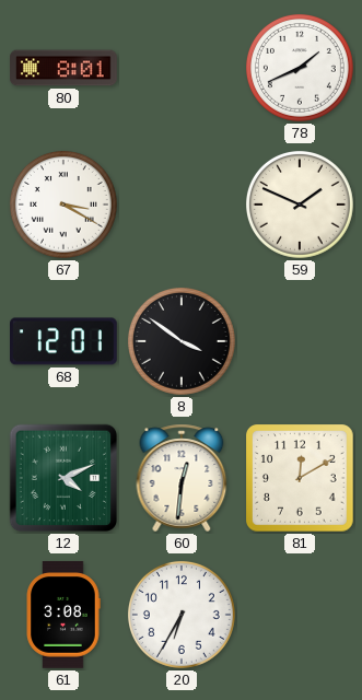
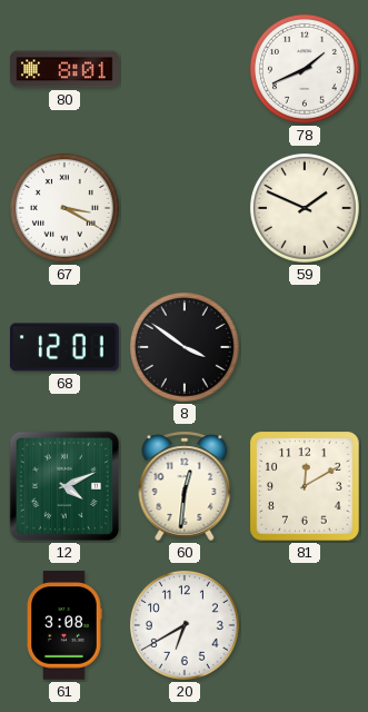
20: 6:35 -> 6:40 (185, 625)
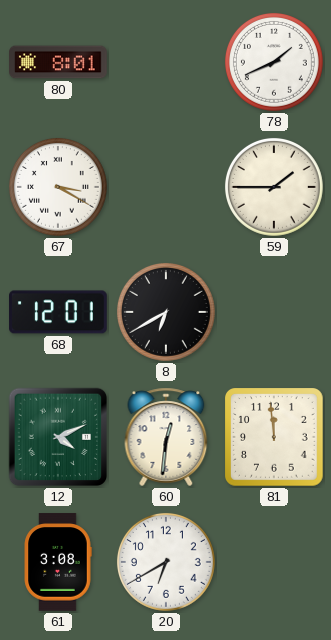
59: 1:49 -> 1:45 (274, 187)
8: 3:51 -> 6:40 (166, 312)
81: 12:10 -> 11:59 (275, 438)
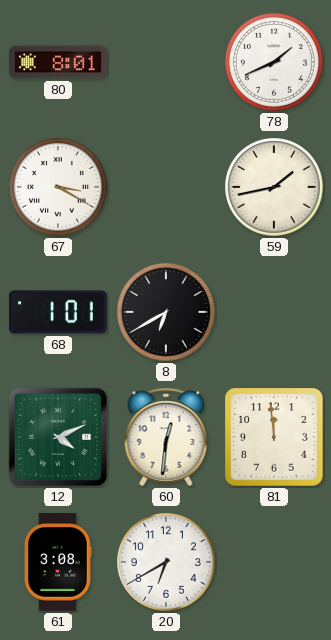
59: 1:45 -> 1:43 (274, 187)
68: 12:01 -> 1:01 (59, 312)
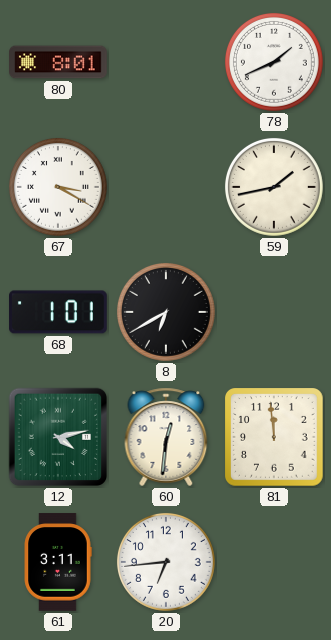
12: 4:11 -> 4:13 (58, 437)
61: 3:08 -> 3:11 (58, 562)
20: 6:40 -> 6:44 (166, 562)
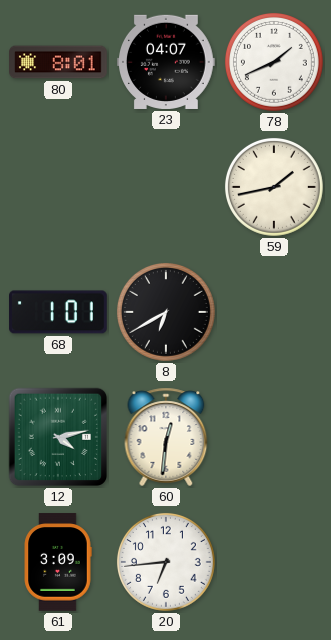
23: none -> 04:07 (167, 62)
67: 3:20 -> none (58, 187)
81: 11:59 -> none (275, 438)
61: 3:11 -> 3:09 (58, 562)
